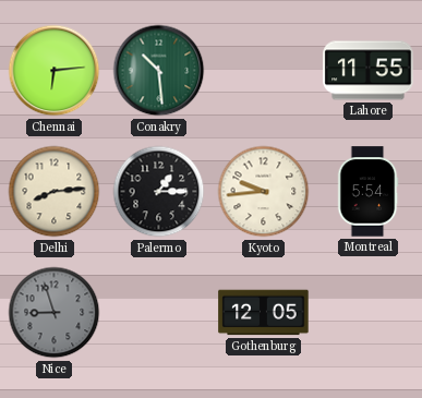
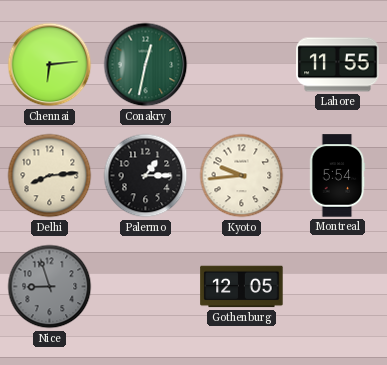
Conakry: 10:29 -> 12:32 (146, 65)
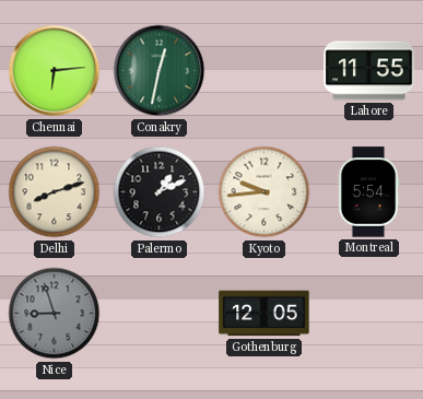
Delhi: 8:14 -> 8:12 (55, 192)
Palermo: 1:15 -> 1:11 (160, 192)
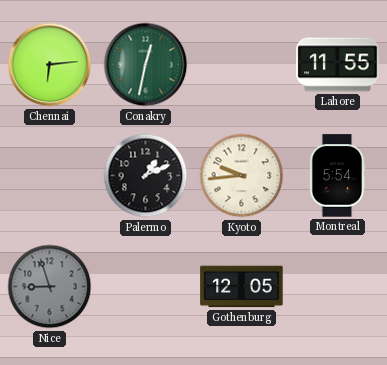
Delhi: 8:12 -> none (55, 192)
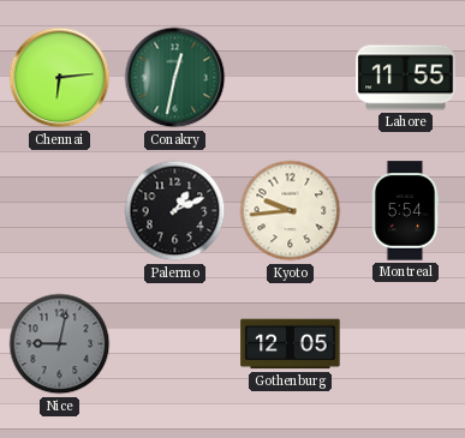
Nice: 8:57 -> 9:02 (60, 344)
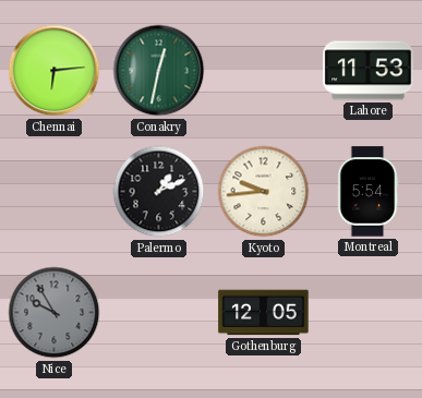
Lahore: 11:55 -> 11:53 (369, 71)
Nice: 9:02 -> 9:55 (55, 313)
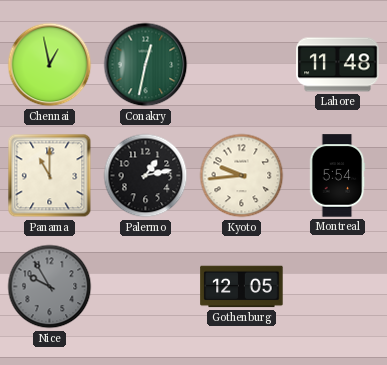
Chennai: 6:14 -> 12:58 (50, 65)
Lahore: 11:53 -> 11:48 (338, 65)
Panama: none -> 11:00 (50, 176)
Palermo: 1:11 -> 1:13 (146, 176)
